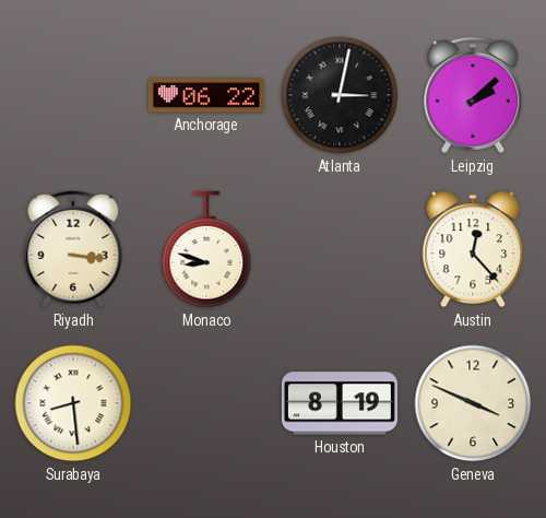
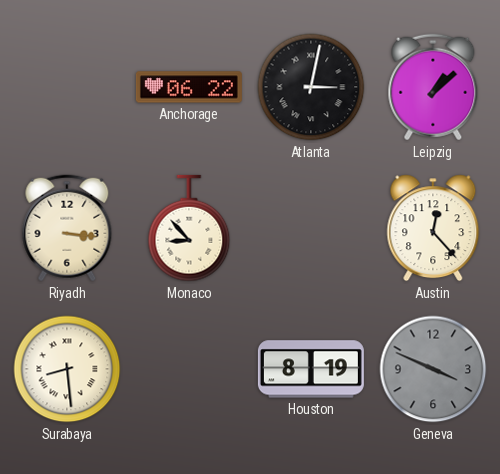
Leipzig: 2:08 -> 1:08 (433, 87)
Monaco: 8:48 -> 8:53 (189, 228)
Geneva dial: cream -> grey (433, 369)
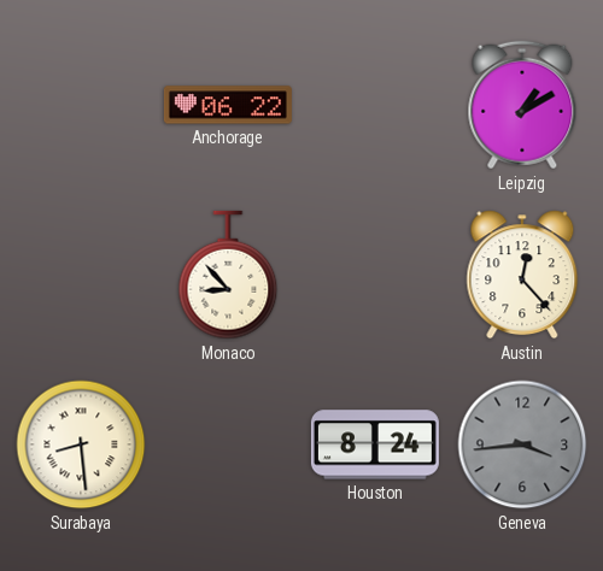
Atlanta: 3:02 -> none (311, 87)
Leipzig: 1:08 -> 1:10 (522, 105)
Riyadh: 3:16 -> none (67, 228)
Houston: 8:19 -> 8:24 (375, 445)
Geneva: 3:49 -> 3:44 (522, 445)
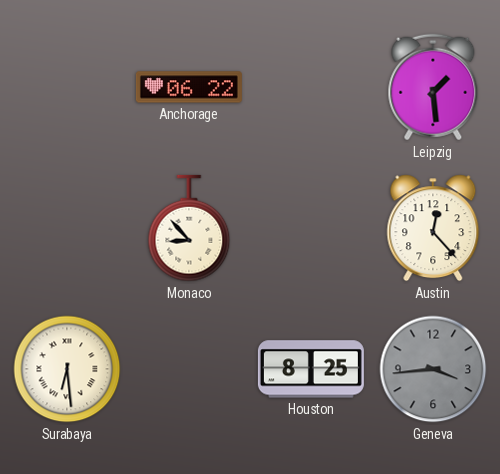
Leipzig: 1:10 -> 1:29 (433, 87)
Surabaya: 8:29 -> 6:29 (67, 369)
Houston: 8:24 -> 8:25 (311, 369)
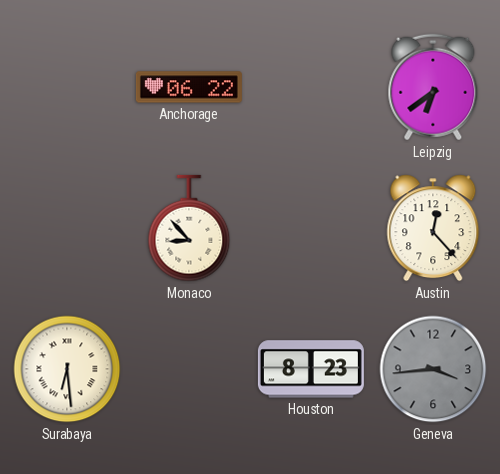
Leipzig: 1:29 -> 6:39 (433, 87)
Houston: 8:25 -> 8:23 (311, 369)
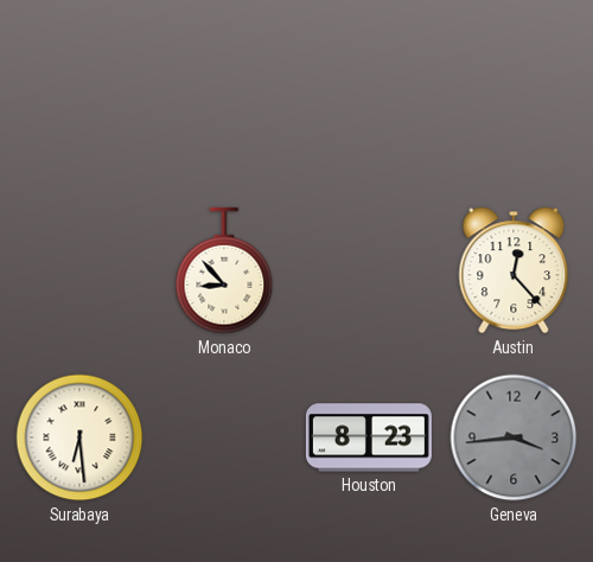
Anchorage: 06:22 -> none (189, 87)
Leipzig: 6:39 -> none (433, 87)
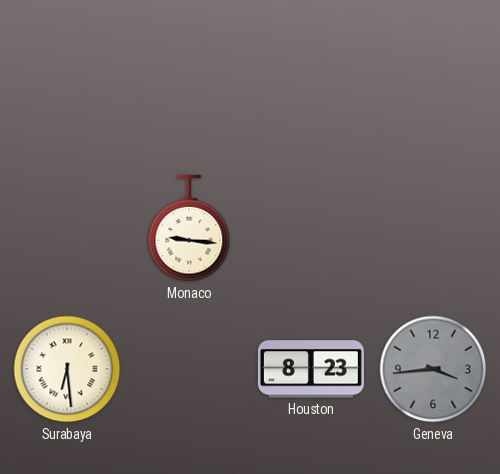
Monaco: 8:53 -> 9:16 (189, 228)
Austin: 12:23 -> none (514, 270)
